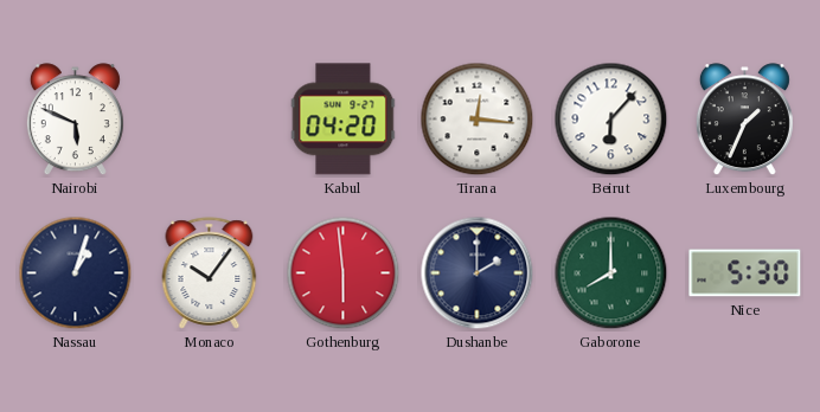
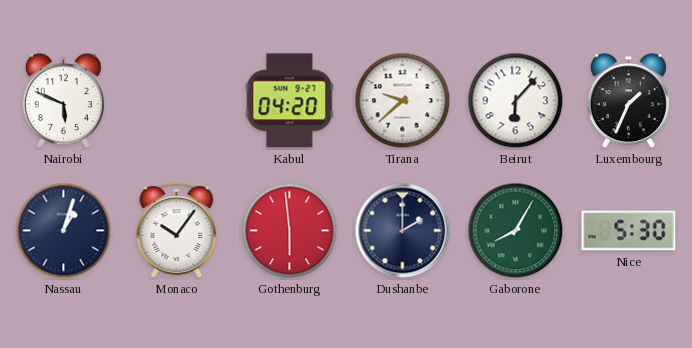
Tirana: 12:16 -> 9:38 (403, 101)
Gaborone: 8:00 -> 8:05 (516, 231)
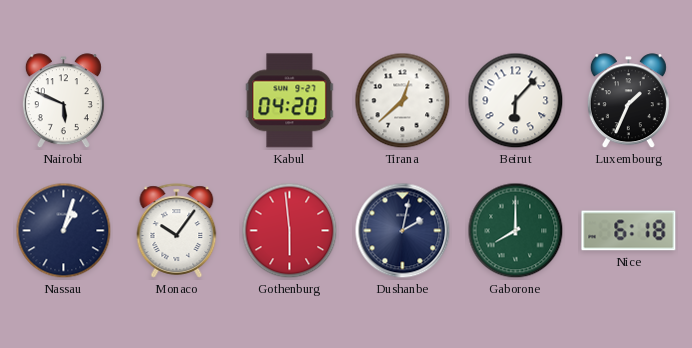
Tirana: 9:38 -> 12:38 (403, 101)
Dushanbe: 2:00 -> 2:02 (403, 231)
Gaborone: 8:05 -> 8:00 (516, 231)
Nice: 5:30 -> 6:18 (629, 231)
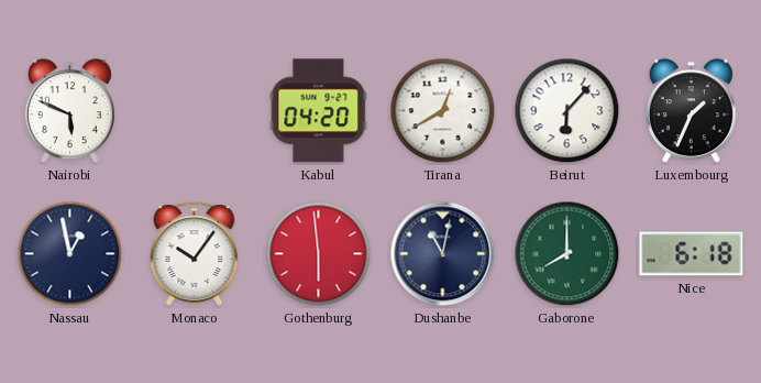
Tirana: 12:38 -> 12:40 (443, 111)
Nassau: 1:03 -> 12:58 (70, 254)
Dushanbe: 2:02 -> 11:02 (443, 254)
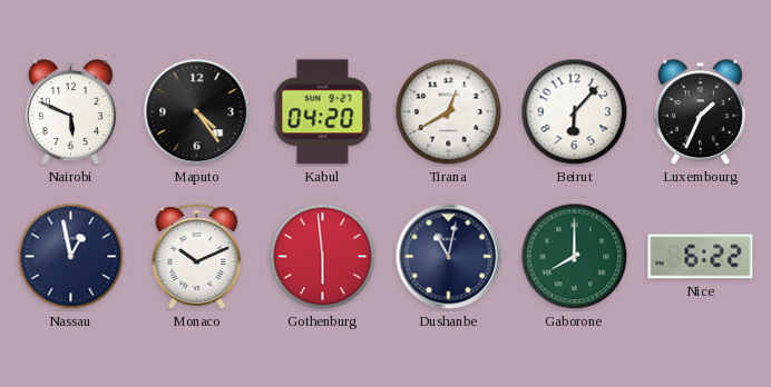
Maputo: none -> 4:24 (197, 112)
Monaco: 10:06 -> 10:11 (197, 257)
Nice: 6:18 -> 6:22 (701, 257)
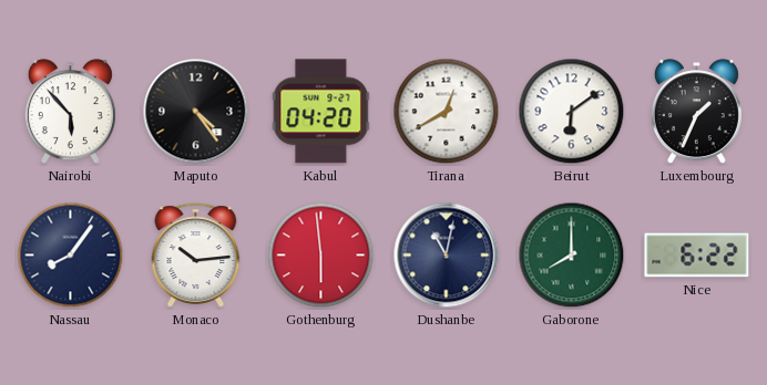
Nairobi: 5:49 -> 5:53 (70, 112)
Beirut: 6:07 -> 6:09 (572, 112)
Nassau: 12:58 -> 8:06 (71, 256)
Monaco: 10:11 -> 10:14 (196, 256)
